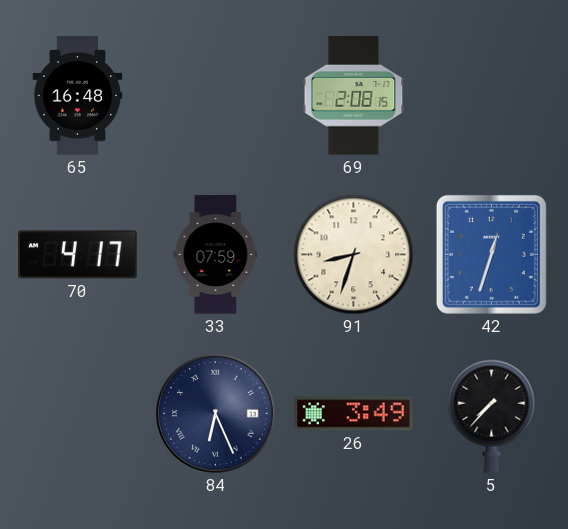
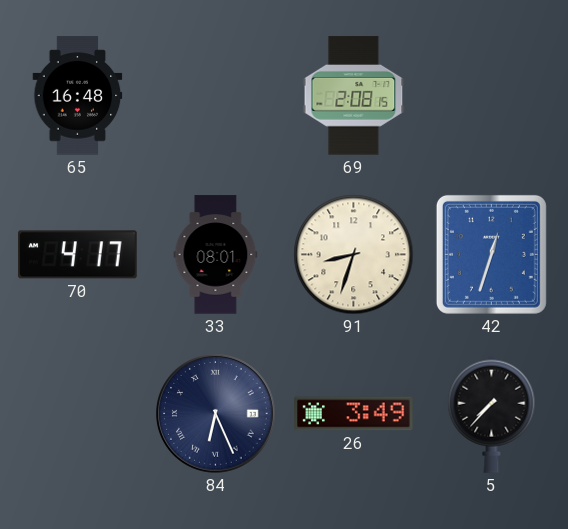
33: 07:59 -> 08:01 (216, 255)
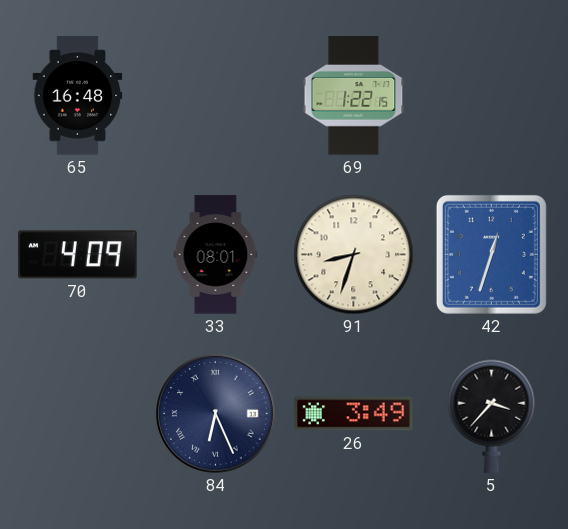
69: 2:08 -> 1:22 (354, 96)
70: 4:17 -> 4:09 (78, 255)
5: 7:37 -> 3:37 (492, 413)
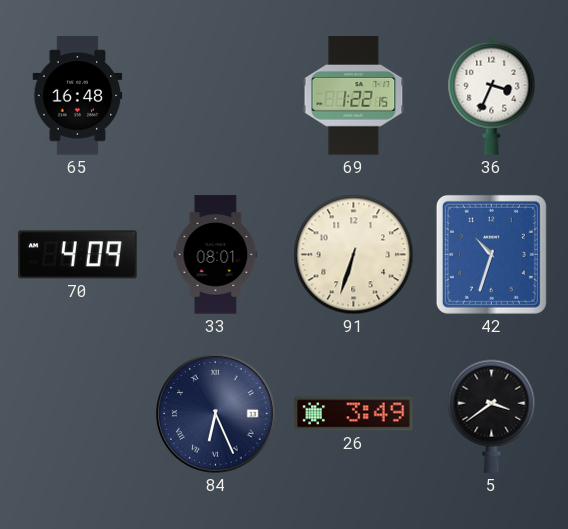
36: none -> 3:34 (492, 95)
91: 8:33 -> 6:33 (354, 255)
42: 12:33 -> 10:33 (491, 254)
5: 3:37 -> 3:39 (492, 413)
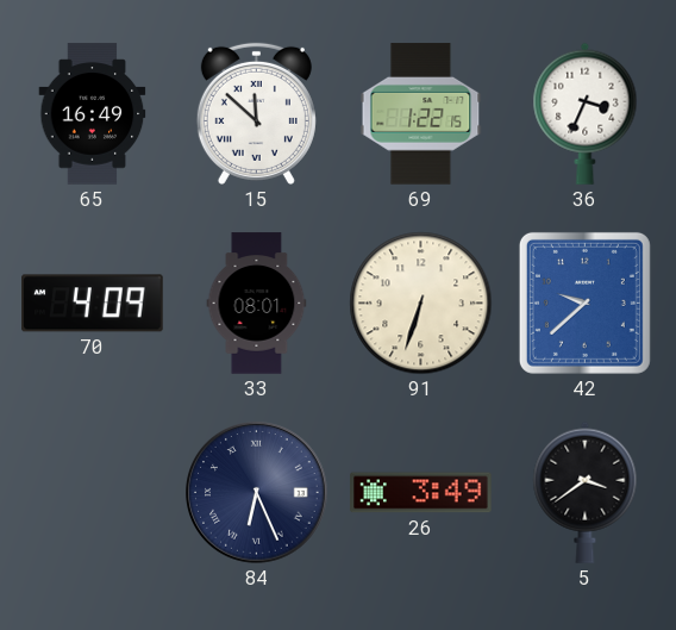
65: 16:48 -> 16:49 (93, 114)
15: none -> 11:52 (256, 113)
42: 10:33 -> 9:38 (584, 302)
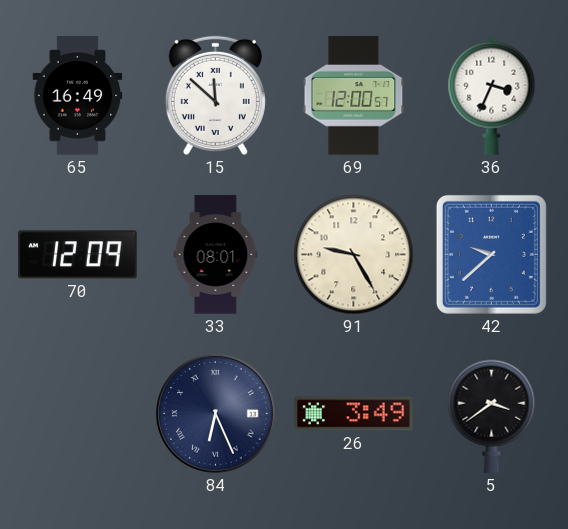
69: 1:22 -> 12:00 (354, 96)
70: 4:09 -> 12:09 (78, 255)
91: 6:33 -> 9:25 (354, 255)
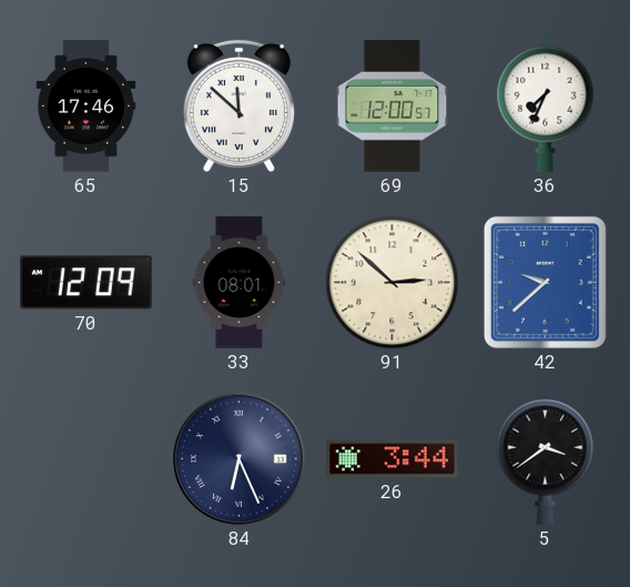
65: 16:49 -> 17:46 (87, 107)
36: 3:34 -> 7:34 (546, 105)
91: 9:25 -> 2:52 (393, 283)
26: 3:49 -> 3:44 (393, 459)
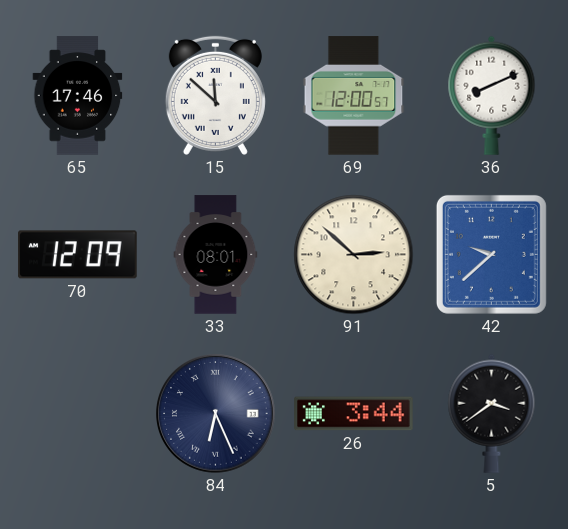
36: 7:34 -> 8:11 (492, 95)
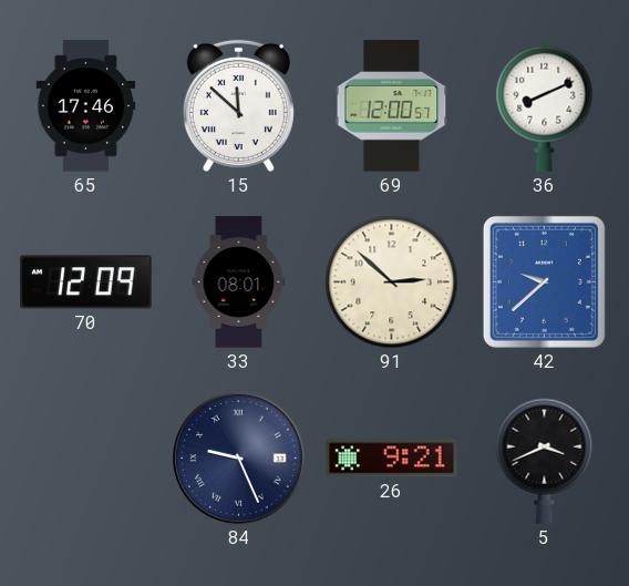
84: 6:26 -> 9:26 (239, 459)
26: 3:44 -> 9:21 (392, 459)
5: 3:39 -> 3:41 (545, 458)
